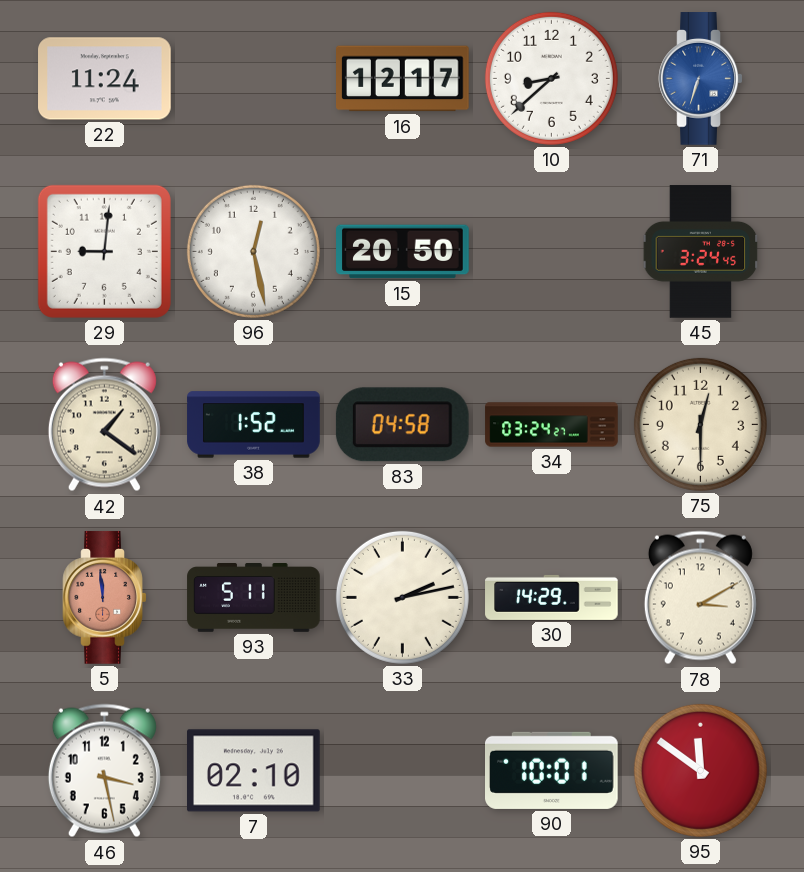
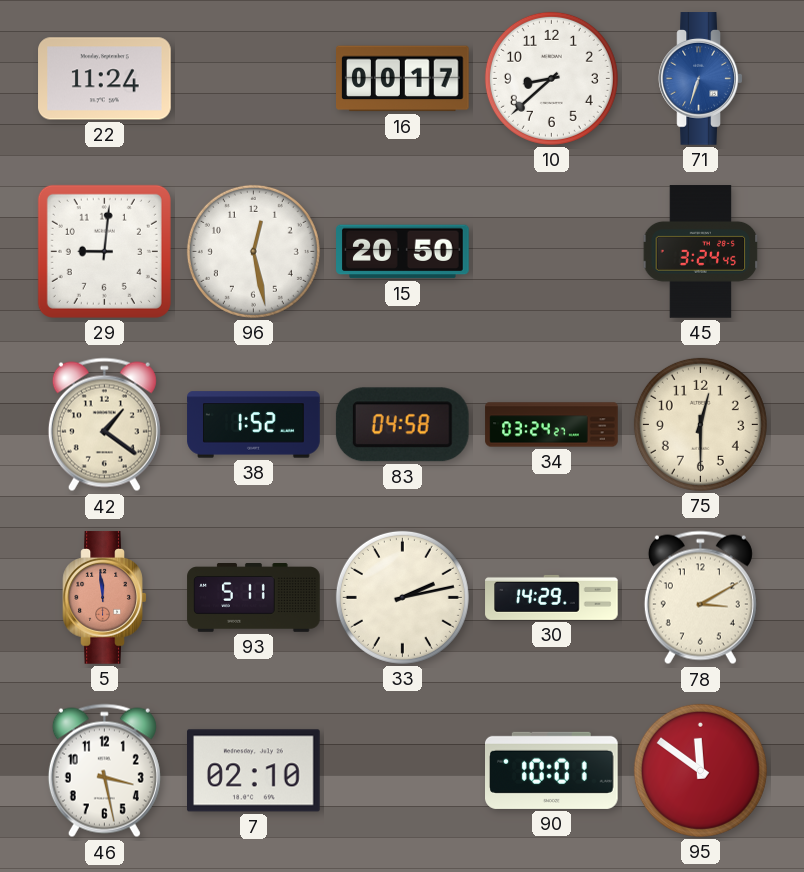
16: 12:17 -> 00:17 (403, 79)
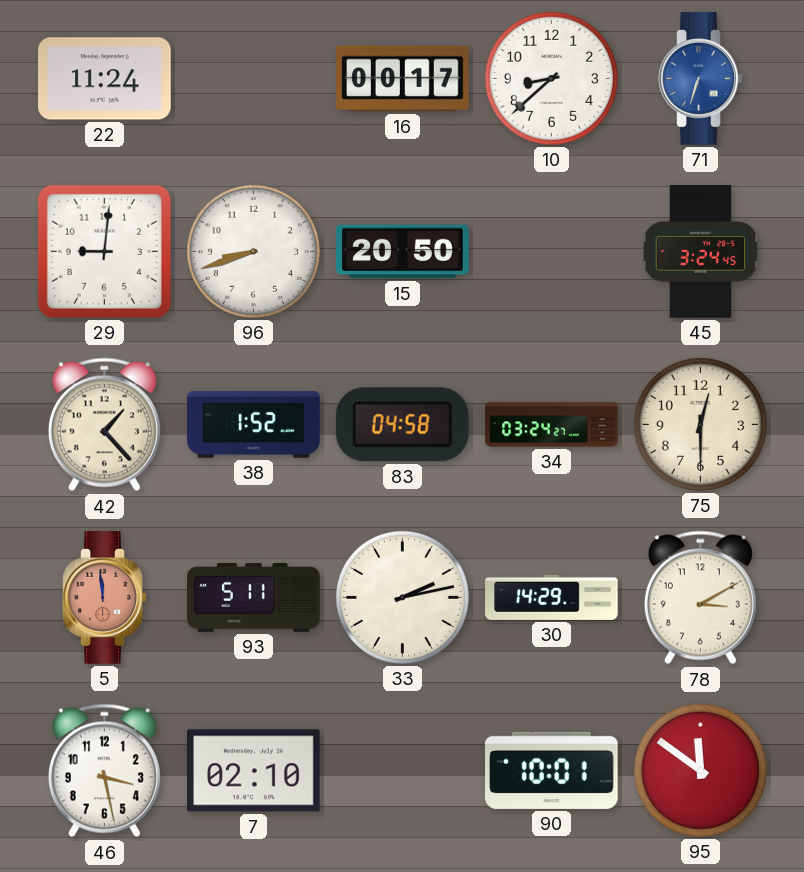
96: 12:28 -> 8:42 (253, 251)
42: 1:21 -> 1:23 (104, 425)
